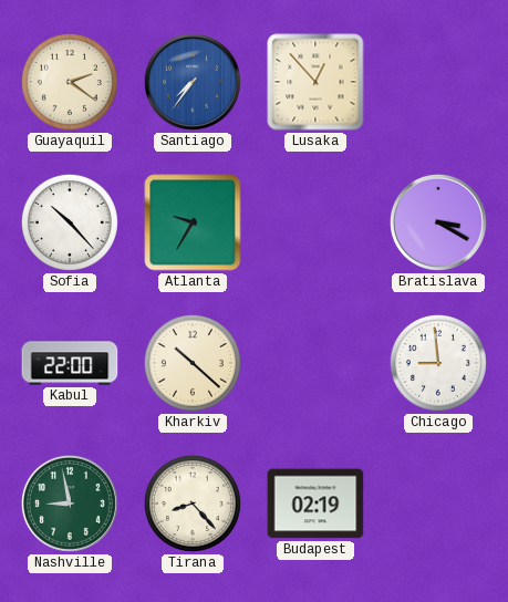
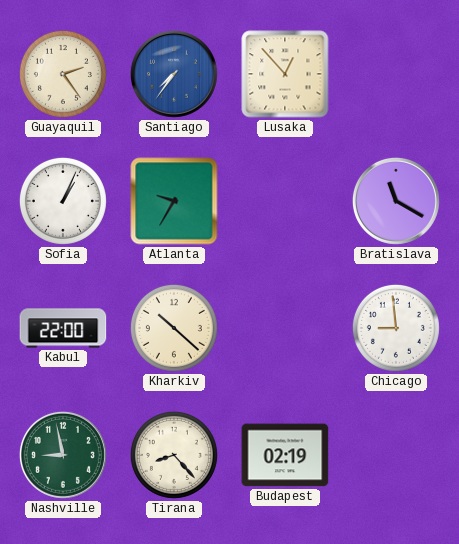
Guayaquil: 2:21 -> 2:24 (63, 74)
Sofia: 10:23 -> 1:04 (63, 201)
Bratislava: 3:20 -> 11:20 (396, 201)
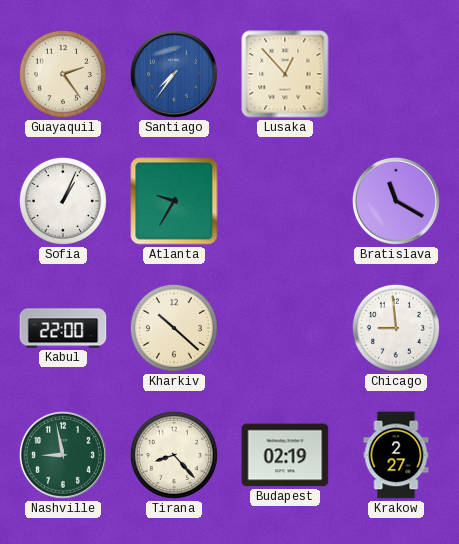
Krakow: none -> 2:27 (396, 455)
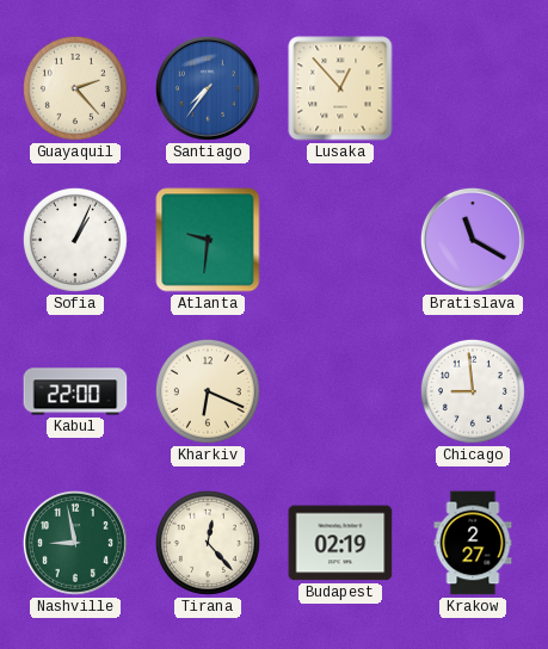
Guayaquil: 2:24 -> 2:23 (75, 88)
Atlanta: 9:35 -> 9:31 (208, 240)
Kharkiv: 10:22 -> 6:19 (208, 391)
Tirana: 8:23 -> 12:23 (208, 543)
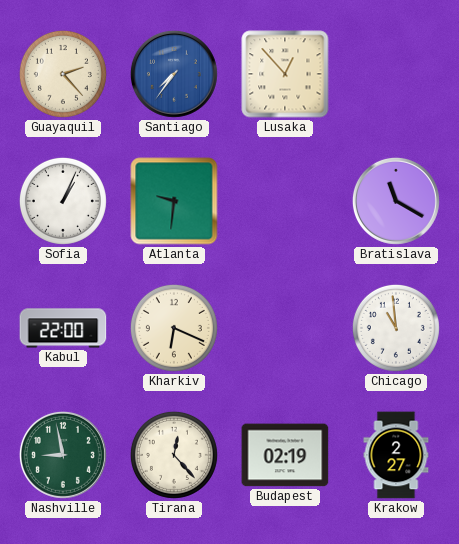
Chicago: 8:59 -> 10:59 (396, 328)
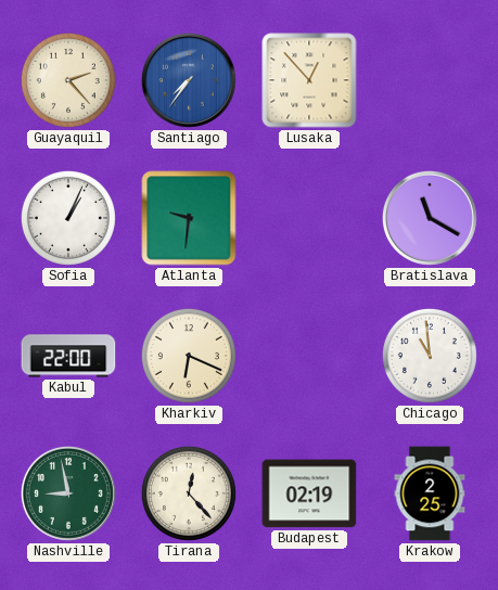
Krakow: 2:27 -> 2:25 (430, 493)
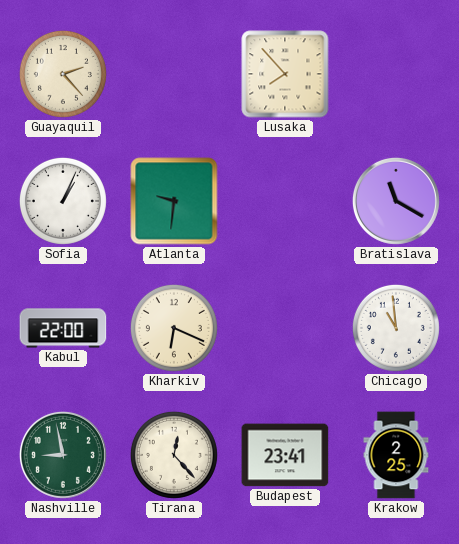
Santiago: 7:36 -> none (189, 80)
Lusaka: 12:53 -> 7:53 (285, 74)
Budapest: 02:19 -> 23:41 (285, 455)
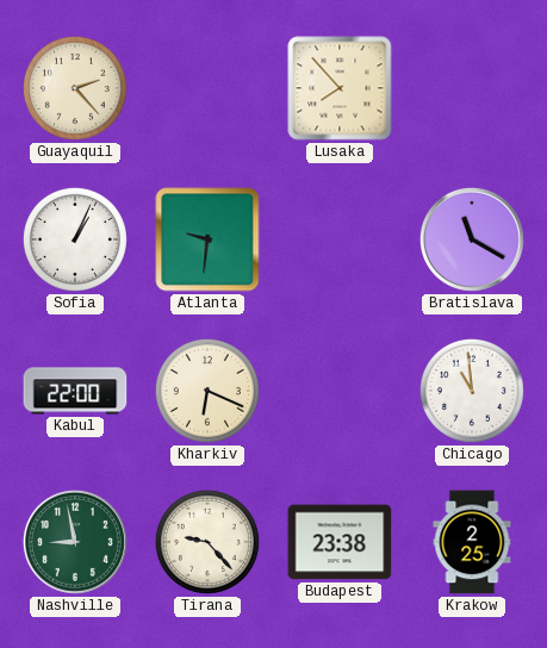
Tirana: 12:23 -> 9:23 (207, 542)
Budapest: 23:41 -> 23:38 (340, 542)
